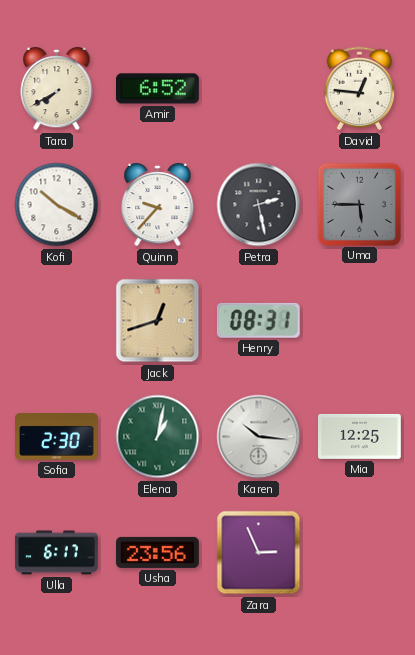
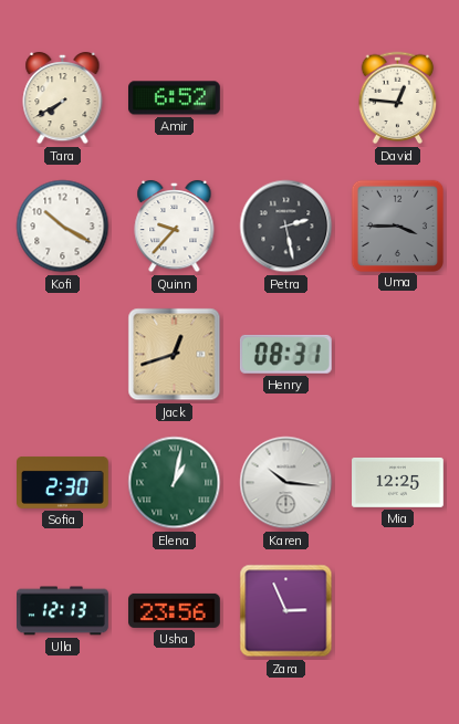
Uma: 5:45 -> 3:45 (397, 225)
Ulla: 6:17 -> 12:13 (63, 611)
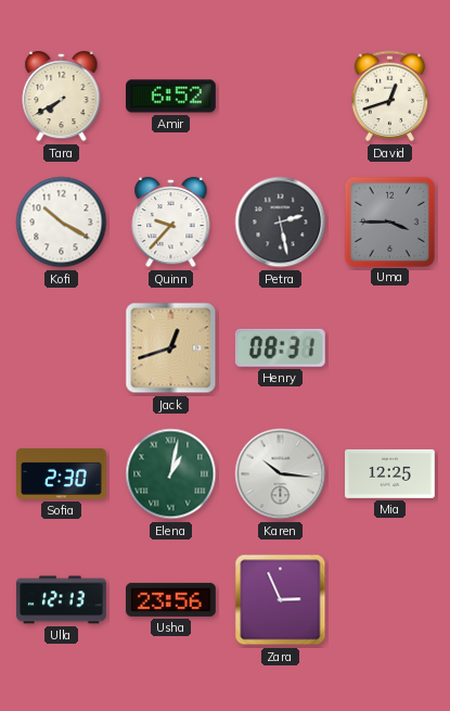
David: 12:46 -> 12:42 (390, 97)
